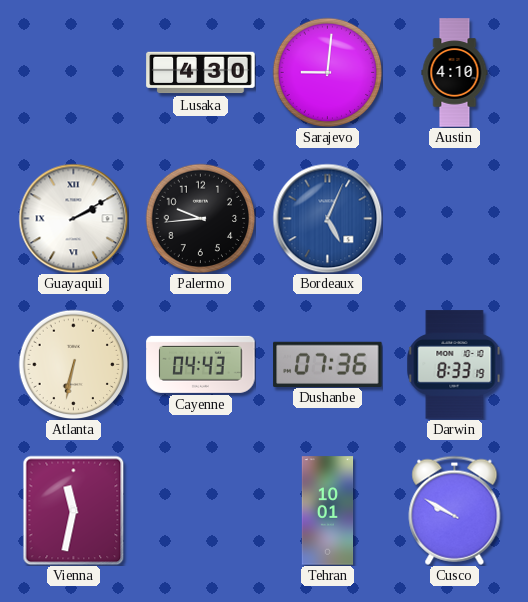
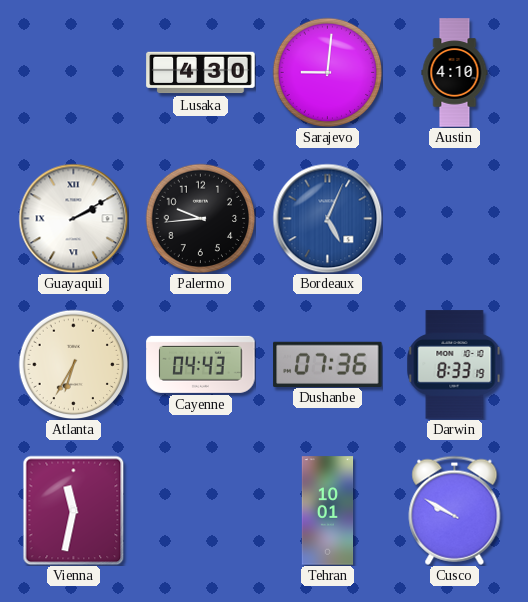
Atlanta: 6:32 -> 6:35 (73, 364)
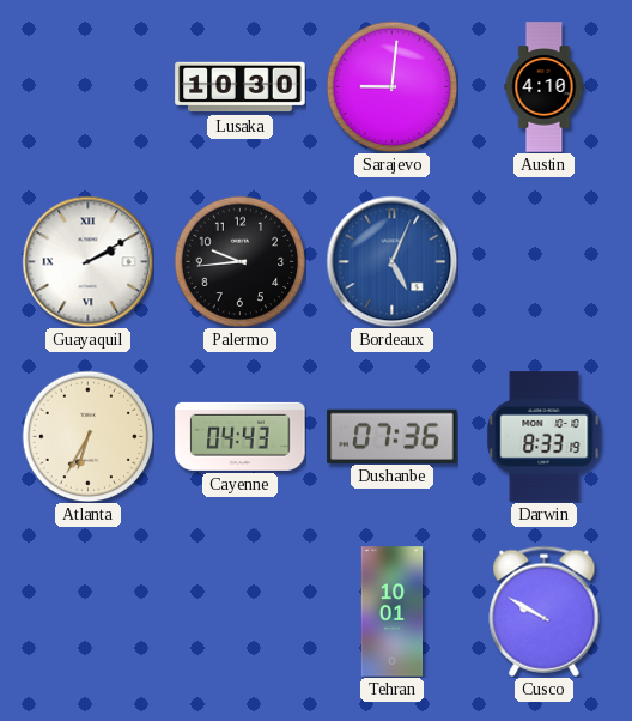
Lusaka: 4:30 -> 10:30 (241, 87)
Vienna: 11:32 -> none (74, 510)
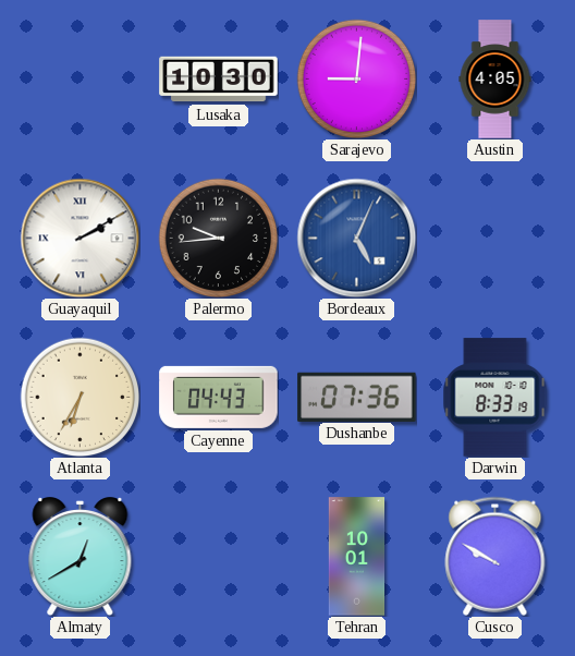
Austin: 4:10 -> 4:05 (496, 80)
Almaty: none -> 12:40 (81, 557)
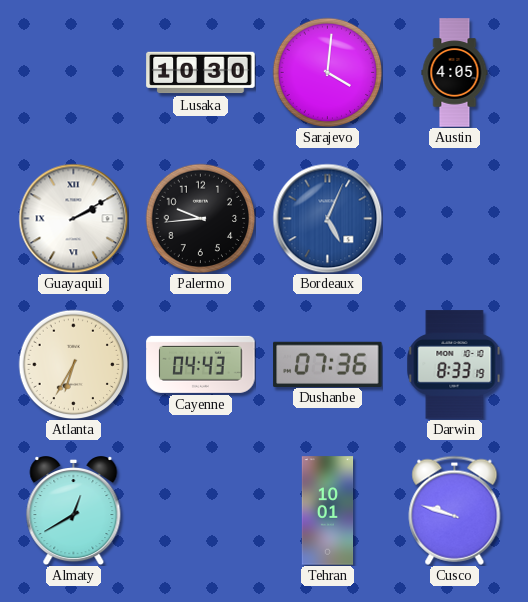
Sarajevo: 9:01 -> 4:01 (327, 72)
Cusco: 9:50 -> 9:48 (455, 510)
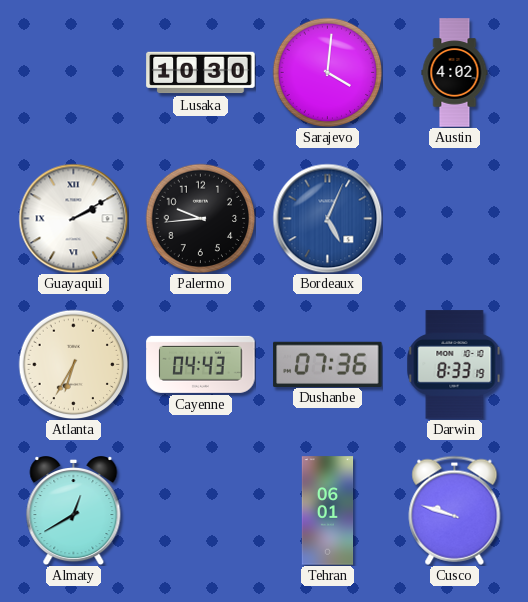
Austin: 4:05 -> 4:02 (455, 73)
Tehran: 10:01 -> 06:01 (328, 511)
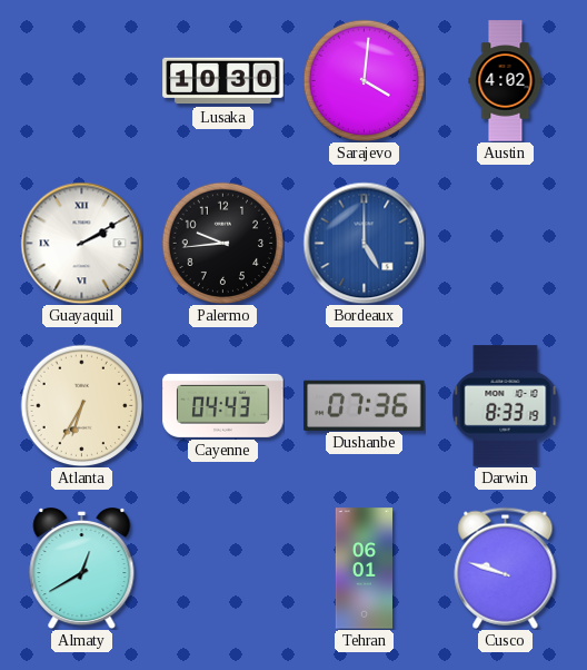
Bordeaux: 5:04 -> 5:00 (364, 243)
